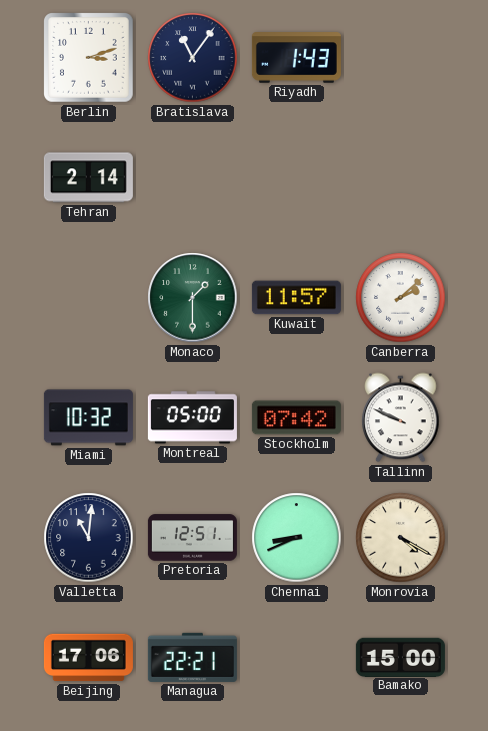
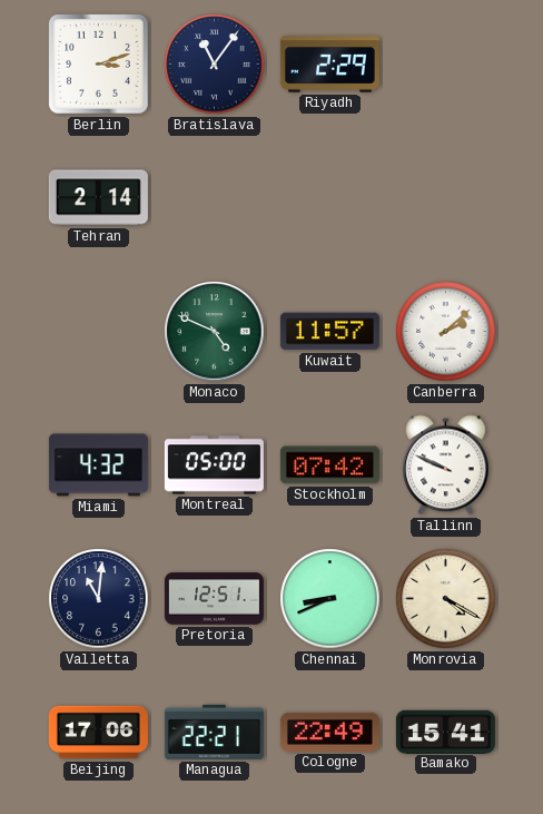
Riyadh: 1:43 -> 2:29 (329, 65)
Monaco: 1:30 -> 4:49 (215, 332)
Miami: 10:32 -> 4:32 (98, 465)
Cologne: none -> 22:49 (329, 732)
Bamako: 15:00 -> 15:41 (445, 732)
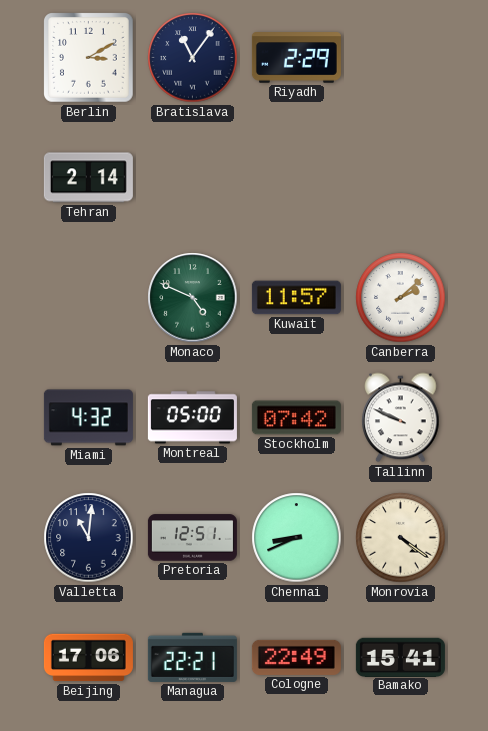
Berlin: 3:12 -> 3:10 (89, 58)
Monrovia: 4:20 -> 4:21 (401, 538)
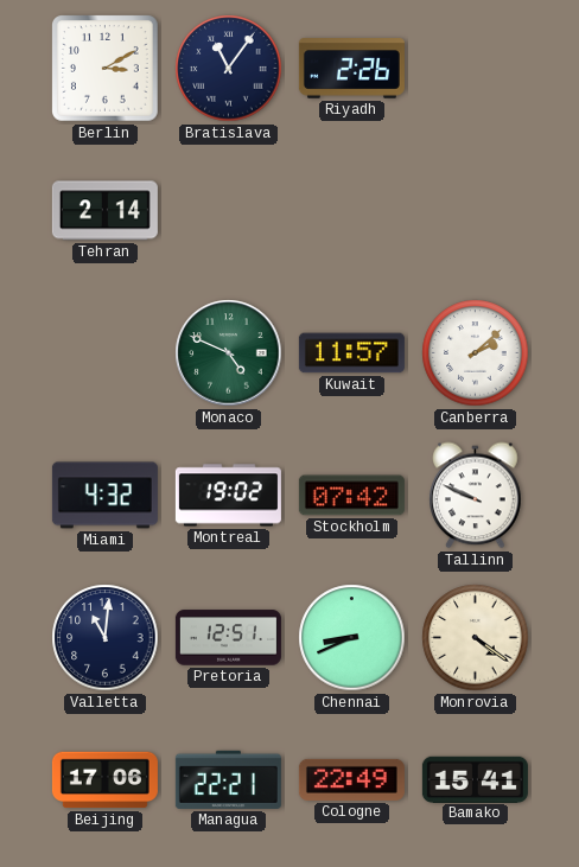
Riyadh: 2:29 -> 2:26 (351, 69)
Montreal: 05:00 -> 19:02 (228, 496)
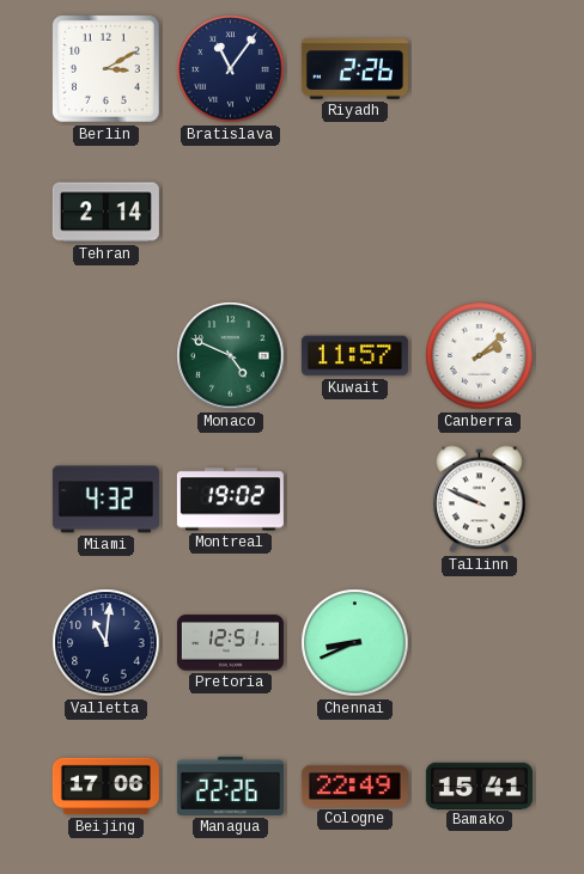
Stockholm: 07:42 -> none (351, 496)
Monrovia: 4:21 -> none (476, 638)
Managua: 22:21 -> 22:26 (230, 786)
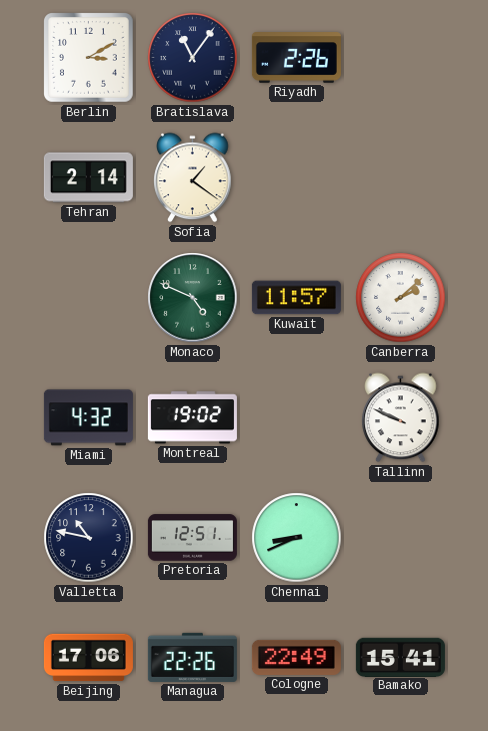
Sofia: none -> 1:21 (193, 178)
Valletta: 11:01 -> 10:47 (89, 538)
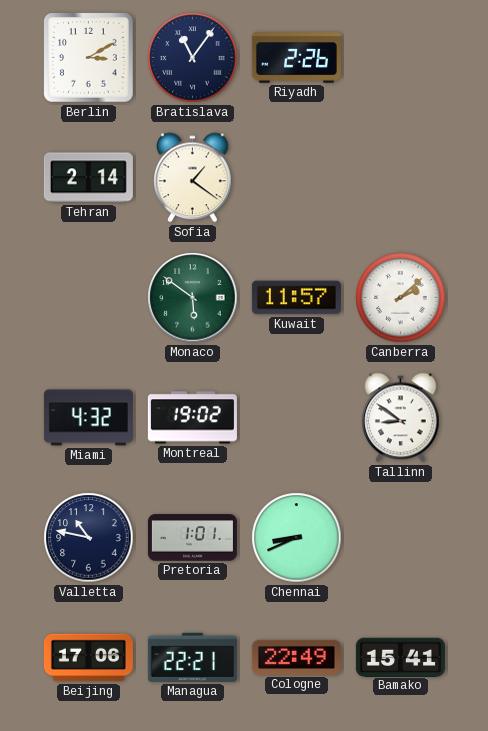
Monaco: 4:49 -> 5:51 (193, 298)
Tallinn: 9:49 -> 8:51 (401, 418)
Pretoria: 12:51 -> 1:01 (192, 538)
Managua: 22:26 -> 22:21 (192, 657)
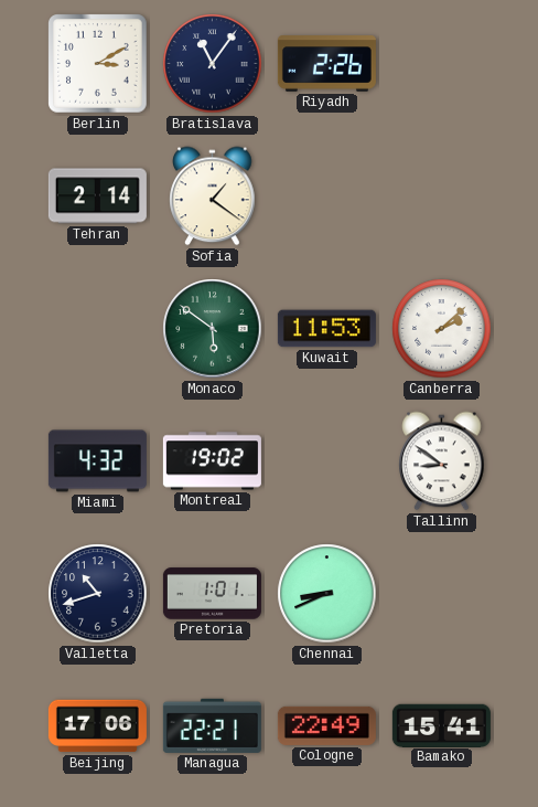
Kuwait: 11:57 -> 11:53 (326, 329)
Valletta: 10:47 -> 10:42 (98, 594)
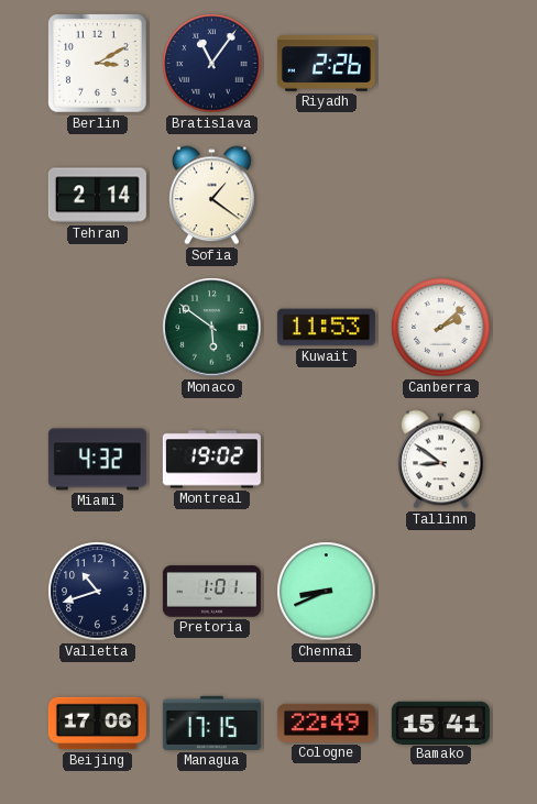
Managua: 22:21 -> 17:15 (211, 723)
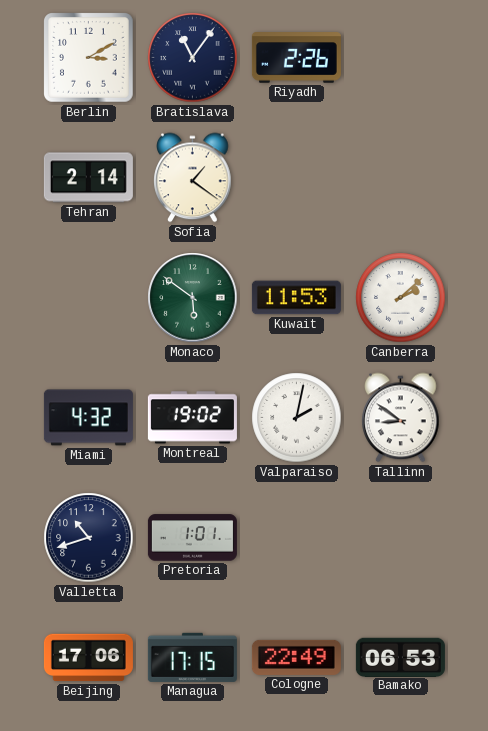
Valparaiso: none -> 2:02 (297, 418)
Chennai: 8:41 -> none (327, 592)
Bamako: 15:41 -> 06:53 (400, 657)
